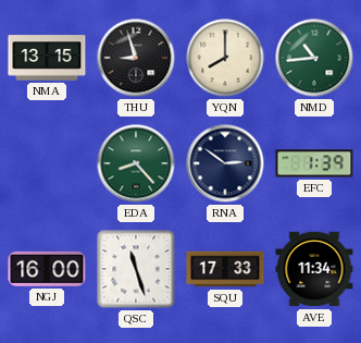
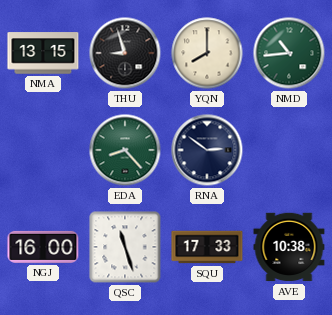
EFC: 1:39 -> none (314, 163)
AVE: 11:34 -> 10:38 (289, 247)
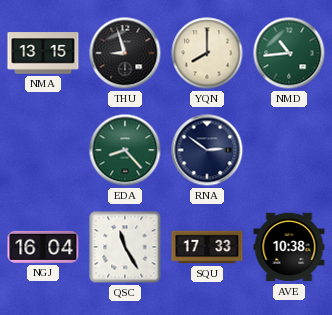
NGJ: 16:00 -> 16:04 (43, 247)
QSC: 11:27 -> 11:25 (125, 247)
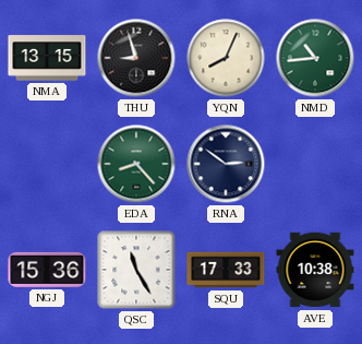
YQN: 8:00 -> 8:04 (226, 58)
NGJ: 16:04 -> 15:36 (47, 270)
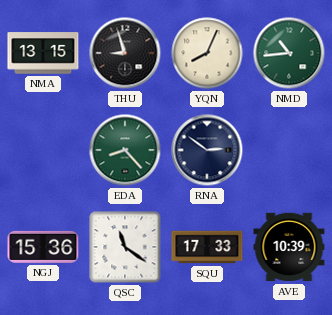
QSC: 11:25 -> 11:21 (125, 247)
AVE: 10:38 -> 10:39 (289, 247)
